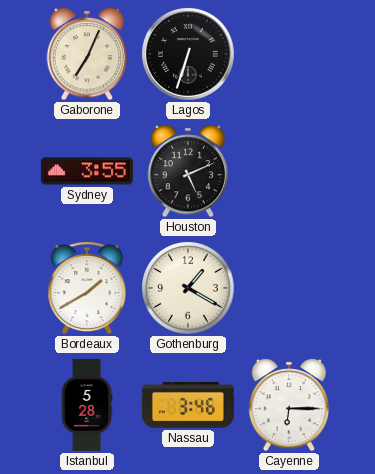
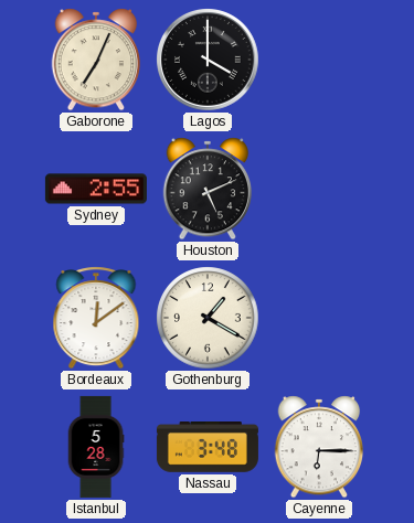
Lagos: 6:33 -> 4:00 (209, 61)
Sydney: 3:55 -> 2:55 (96, 189)
Bordeaux: 1:40 -> 12:09 (96, 318)
Nassau: 3:46 -> 3:48 (208, 448)
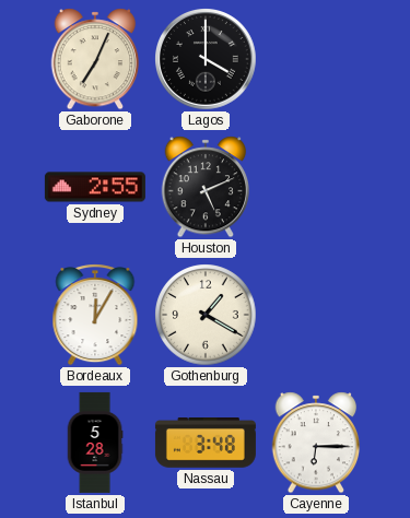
Bordeaux: 12:09 -> 12:05 (95, 315)
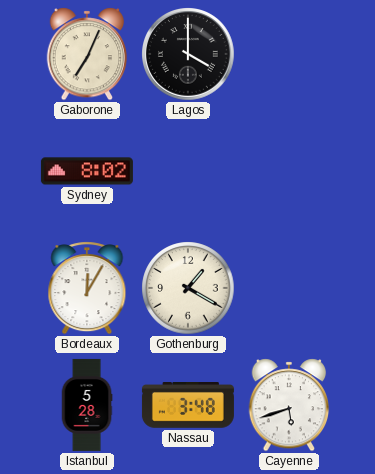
Sydney: 2:55 -> 8:02 (87, 171)
Houston: 5:11 -> none (206, 187)
Cayenne: 6:15 -> 5:42 (289, 405)
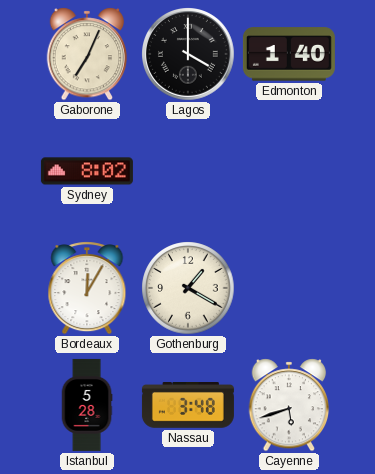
Edmonton: none -> 1:40 (289, 54)
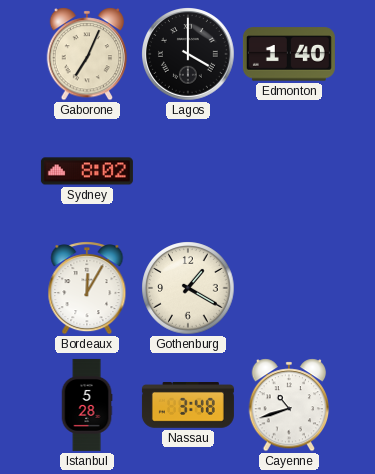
Cayenne: 5:42 -> 10:42 (289, 405)
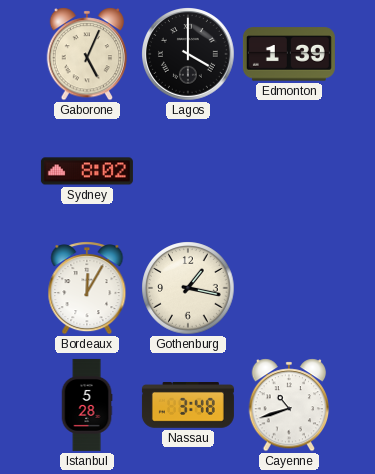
Gaborone: 7:04 -> 5:04 (87, 54)
Edmonton: 1:40 -> 1:39 (289, 54)
Gothenburg: 1:20 -> 1:17 (188, 288)
